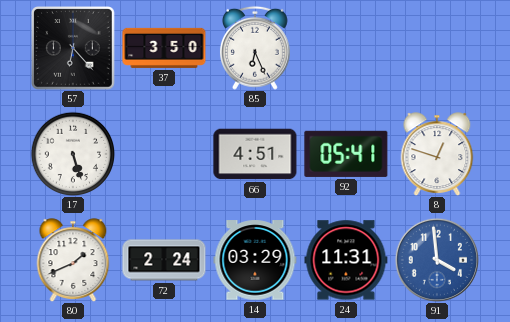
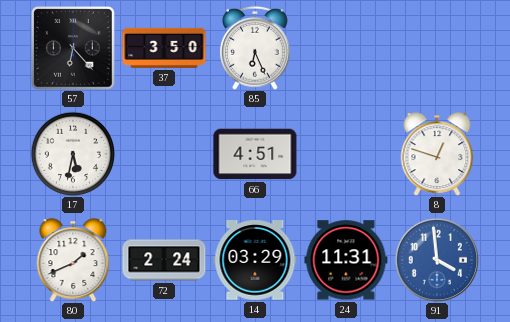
17: 5:27 -> 5:32 (73, 154)
92: 05:41 -> none (346, 154)
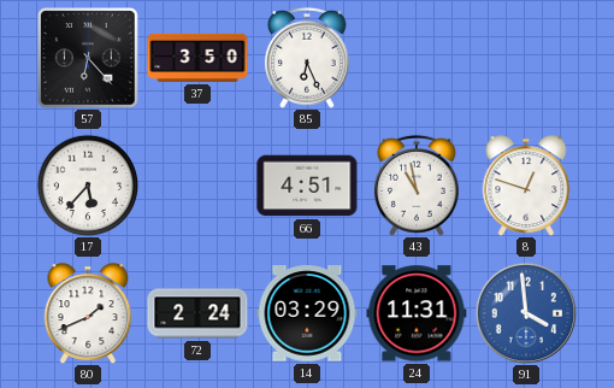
17: 5:32 -> 5:37 (88, 186)
43: none -> 10:58 (417, 186)
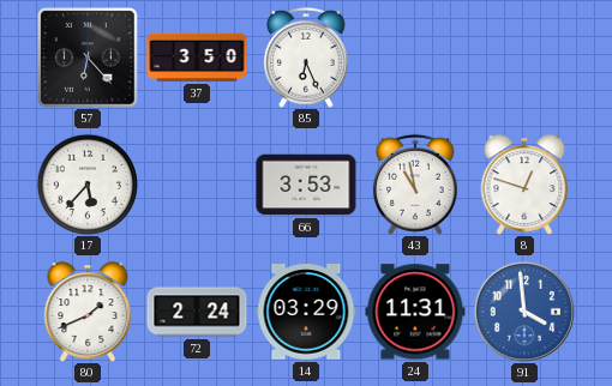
66: 4:51 -> 3:53 (306, 185)
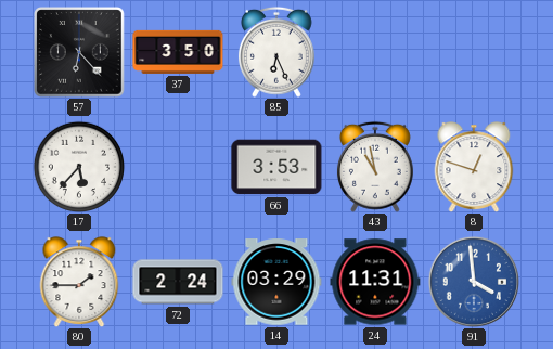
80: 1:41 -> 1:45 (79, 282)
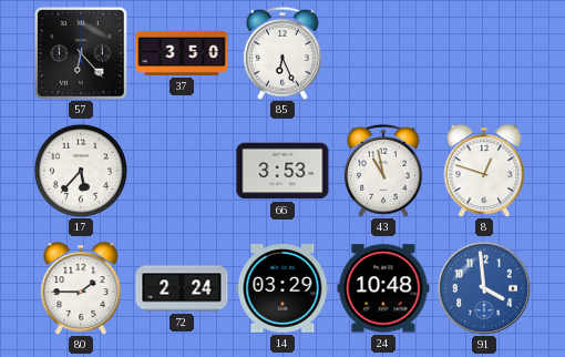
24: 11:31 -> 10:48 (383, 288)
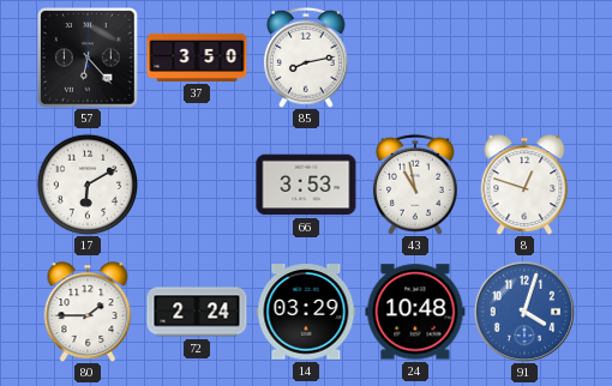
85: 6:26 -> 8:13 (306, 58)
17: 5:37 -> 6:10 (88, 185)
91: 3:59 -> 4:03 (524, 312)
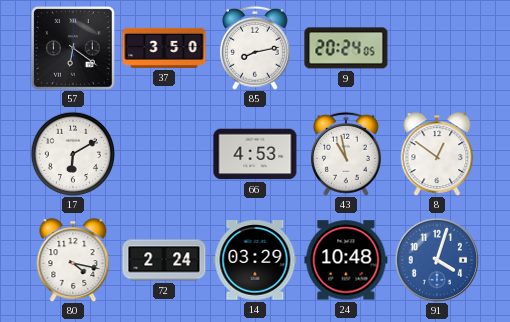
57: 6:23 -> 6:21 (74, 49)
9: none -> 20:24 (346, 48)
66: 3:53 -> 4:53 (255, 154)
8: 12:48 -> 12:51 (437, 154)
80: 1:45 -> 4:17 (73, 260)
